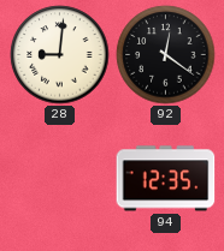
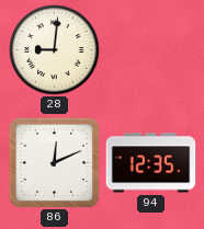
92: 12:21 -> none (166, 55)
86: none -> 12:11 (54, 162)
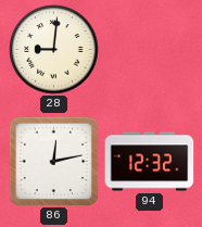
86: 12:11 -> 12:13 (53, 161)
94: 12:35 -> 12:32 (150, 162)
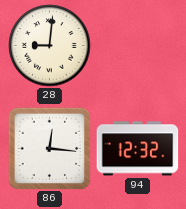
86: 12:13 -> 12:16 (49, 148)
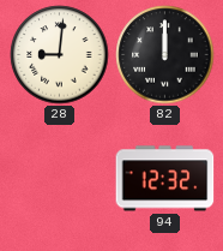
82: none -> 12:00 (165, 55)
86: 12:16 -> none (49, 148)
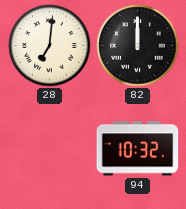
28: 9:01 -> 7:01 (50, 46)
94: 12:32 -> 10:32 (138, 149)
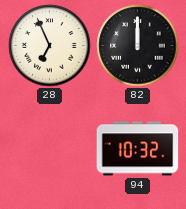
28: 7:01 -> 6:56 (50, 46)
